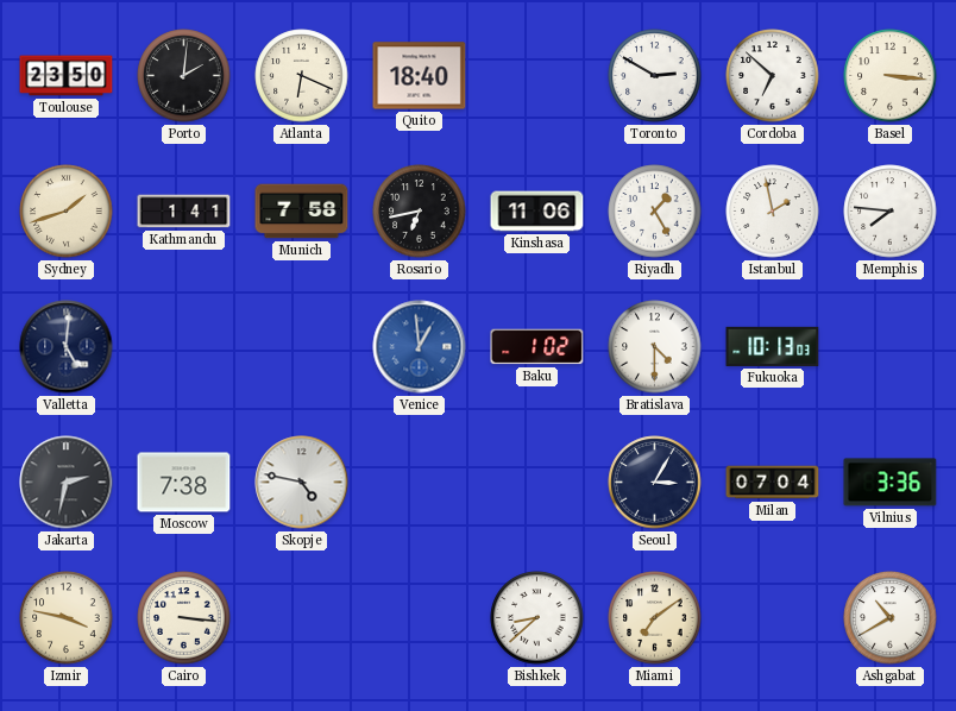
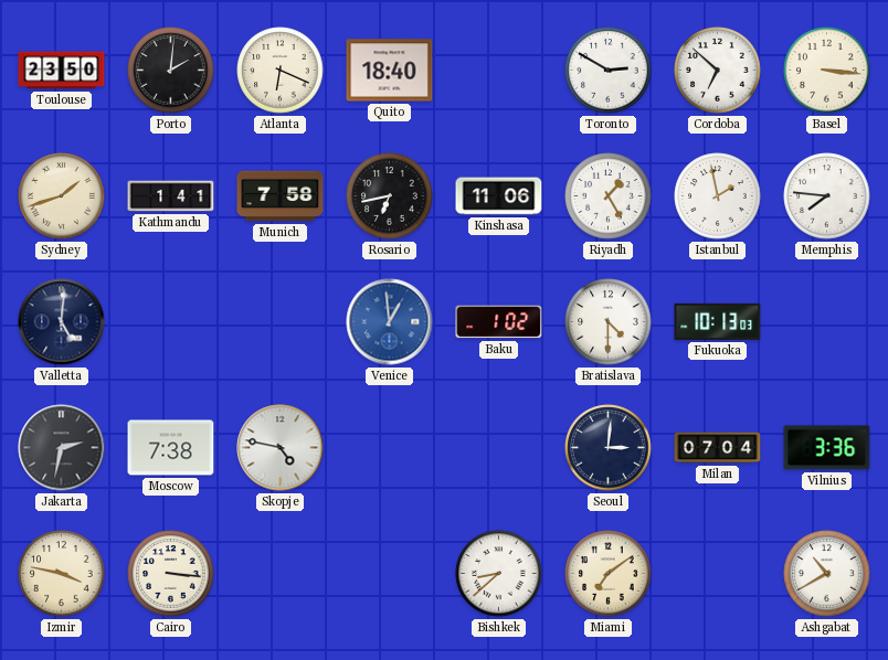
Seoul: 3:05 -> 3:01 (609, 448)
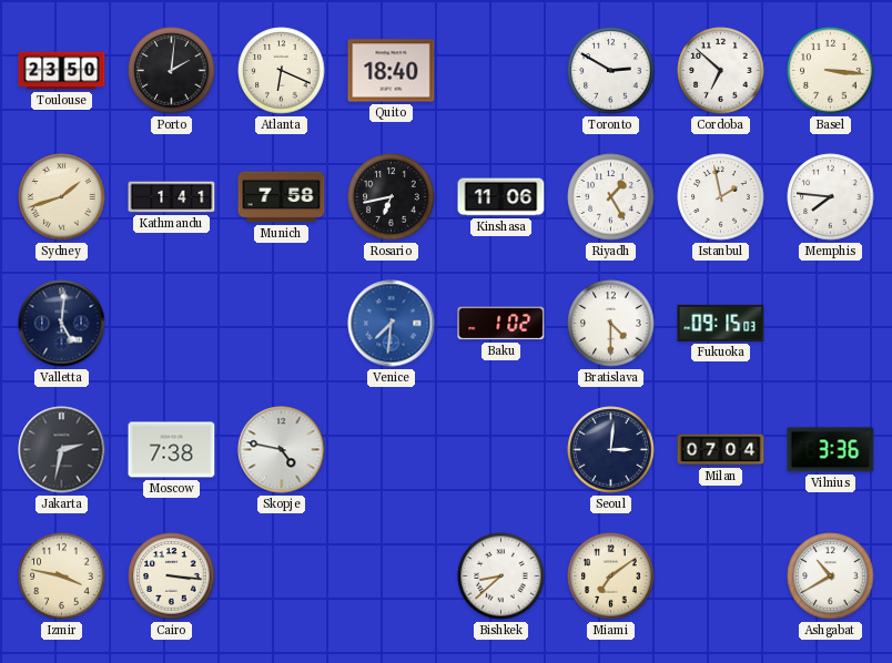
Venice: 12:59 -> 7:31 (392, 324)
Fukuoka: 10:13 -> 09:15 (721, 323)
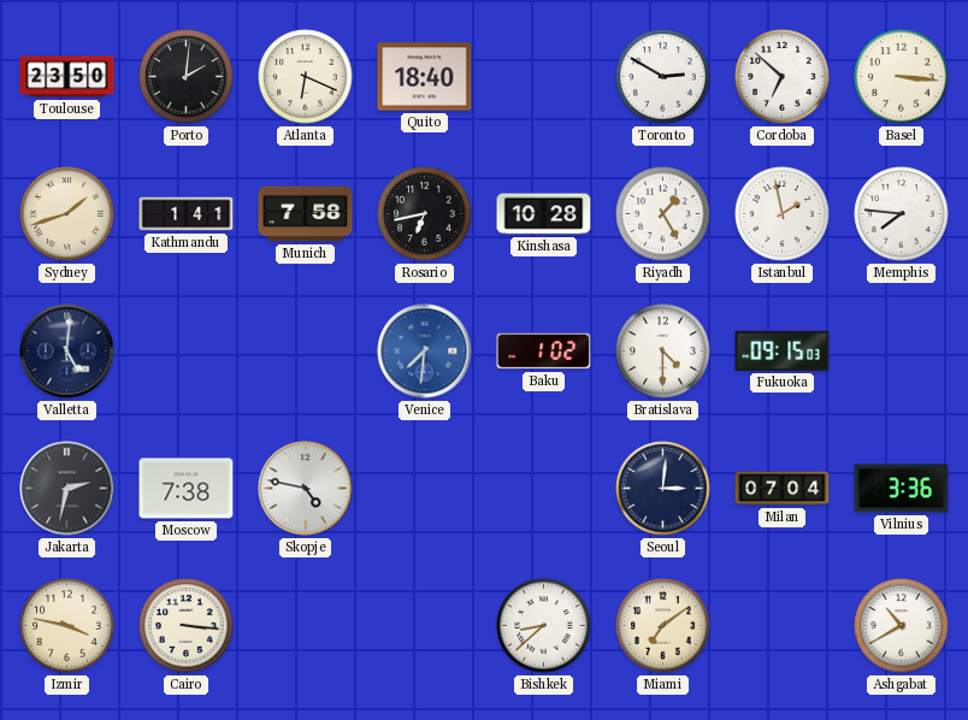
Kinshasa: 11:06 -> 10:28 (544, 214)
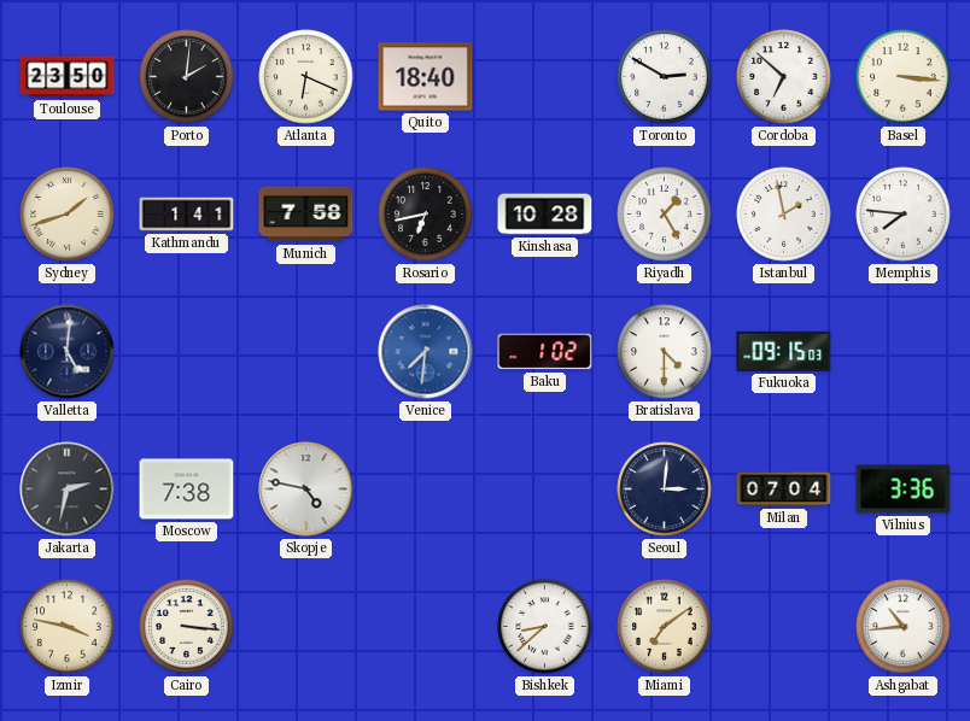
Ashgabat: 10:40 -> 10:44 (904, 627)
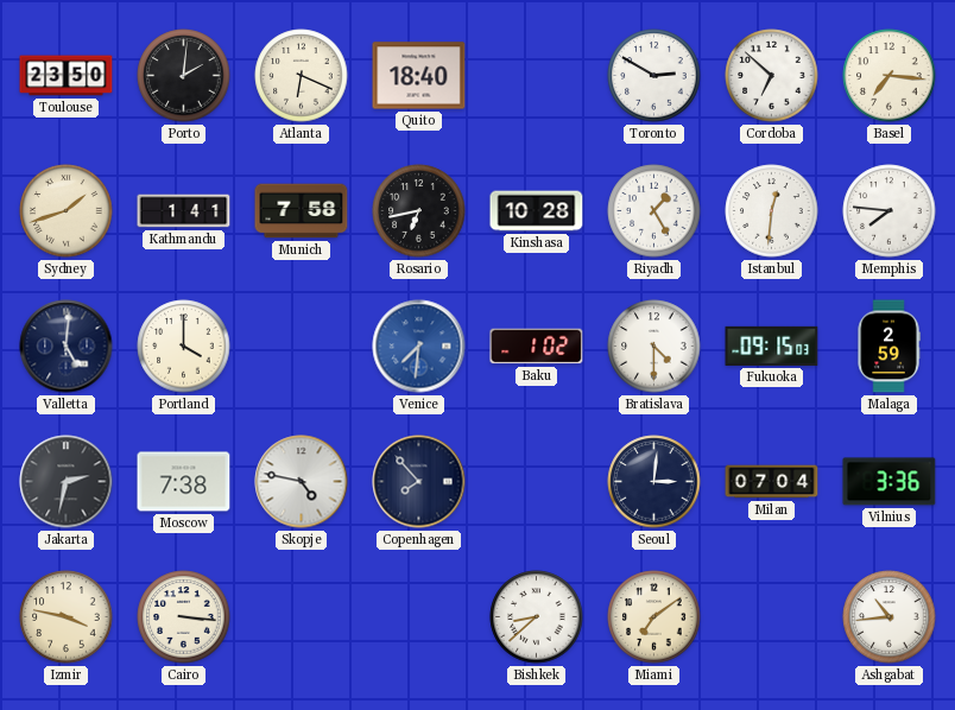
Basel: 3:16 -> 7:16 (890, 76)
Istanbul: 1:58 -> 12:31 (772, 211)
Portland: none -> 4:00 (184, 347)
Malaga: none -> 2:59 (888, 347)
Copenhagen: none -> 7:53 (419, 482)
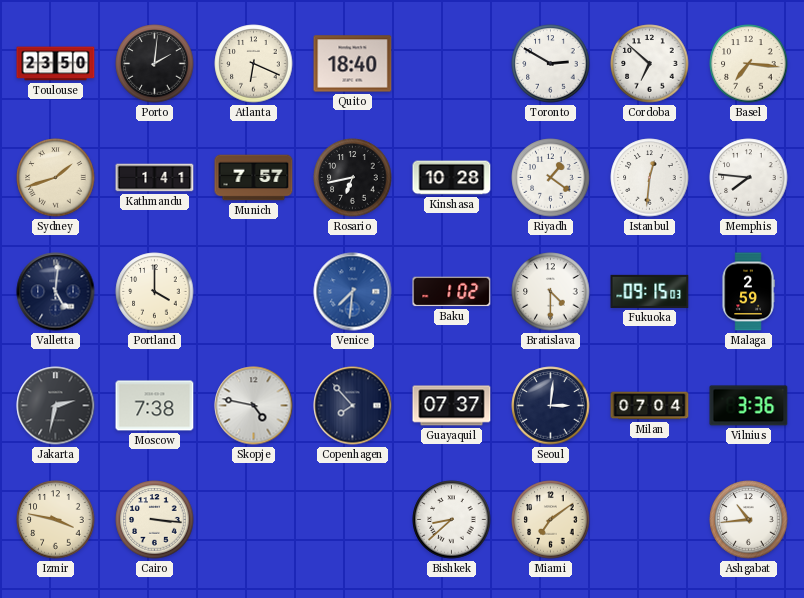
Munich: 7:58 -> 7:57 (254, 178)
Riyadh: 1:25 -> 1:21 (551, 178)
Guayaquil: none -> 07:37 (452, 406)
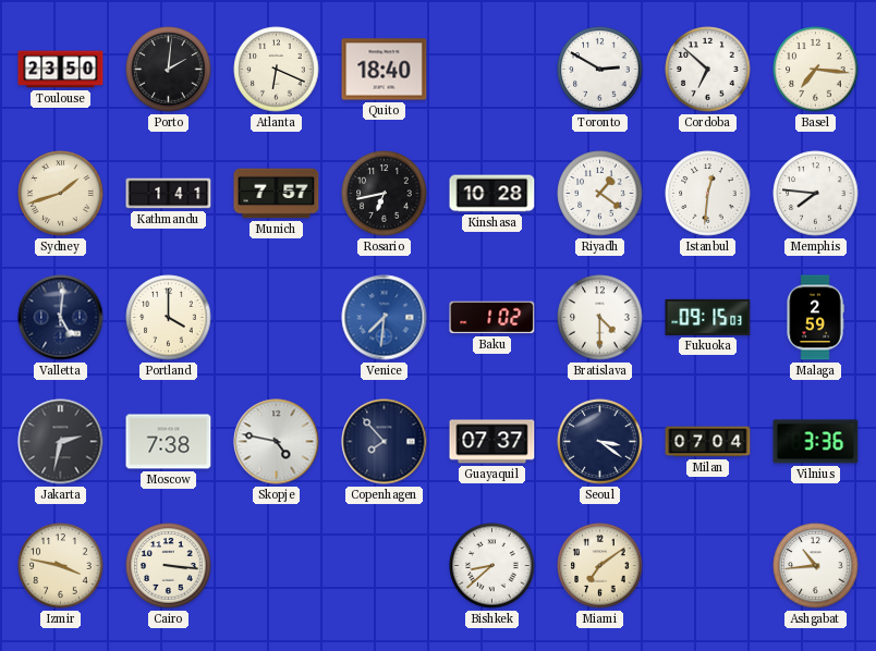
Seoul: 3:01 -> 3:21 (600, 442)
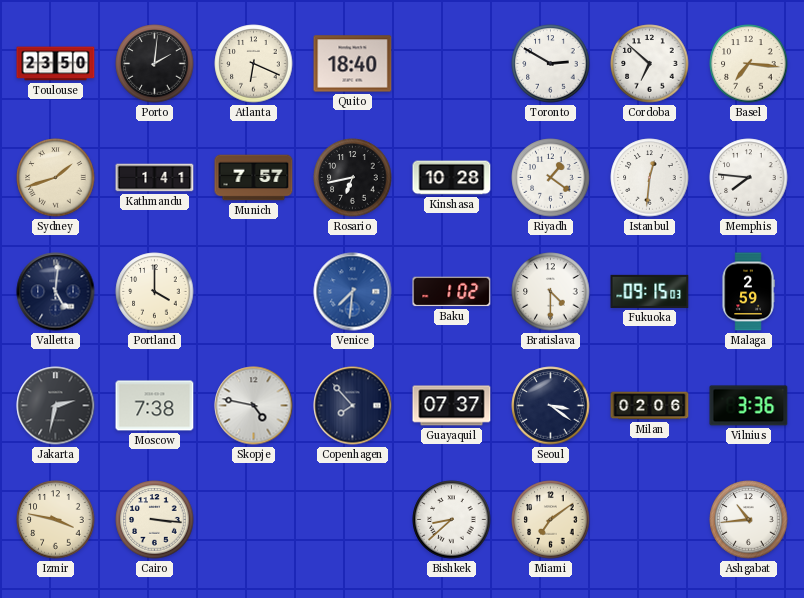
Milan: 07:04 -> 02:06 (650, 406)
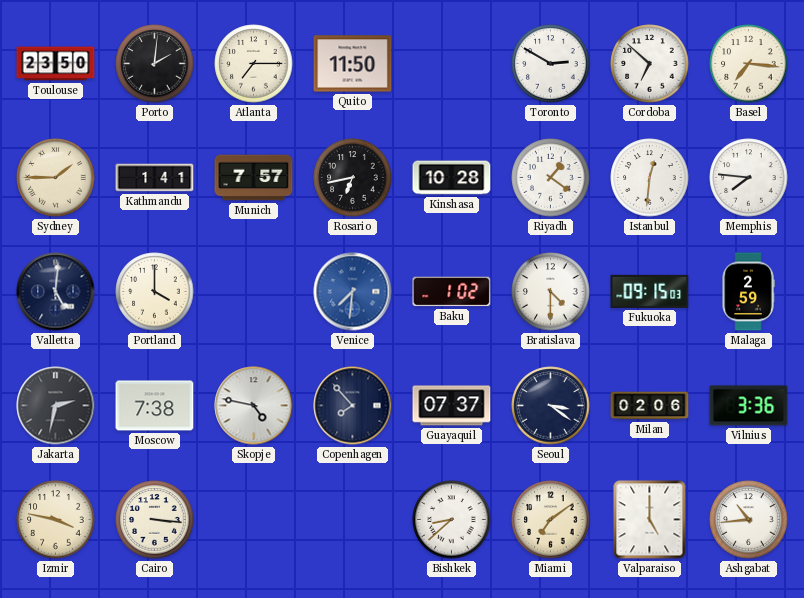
Atlanta: 6:19 -> 7:15 (254, 64)
Quito: 18:40 -> 11:50 (353, 64)
Sydney: 1:42 -> 1:45 (56, 178)
Valparaiso: none -> 5:00 (650, 520)
